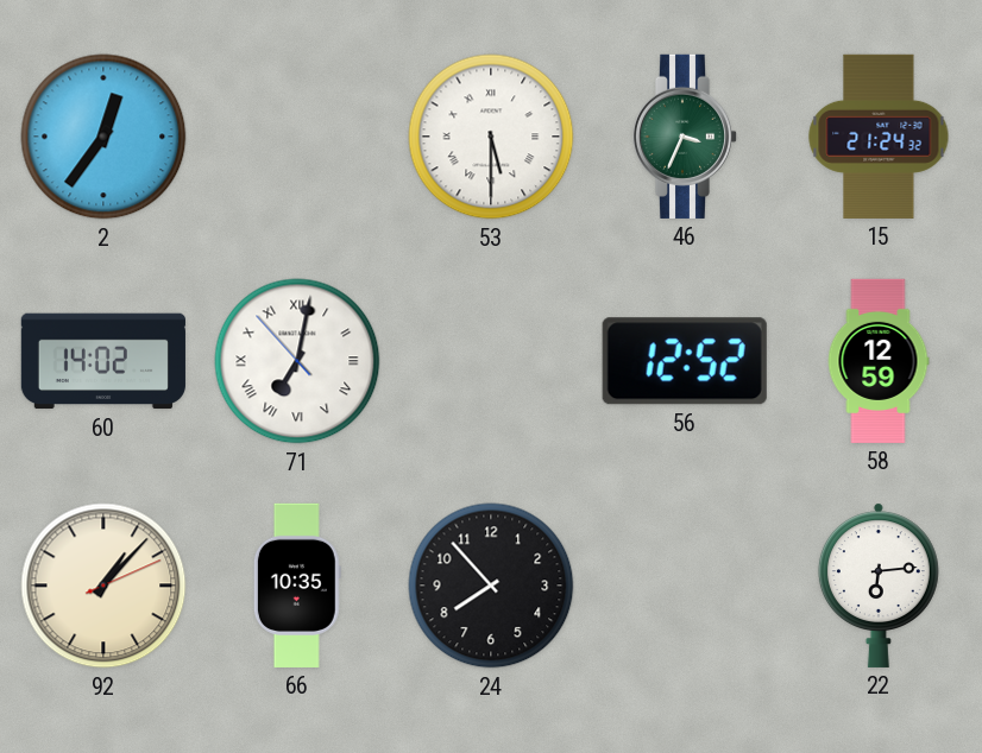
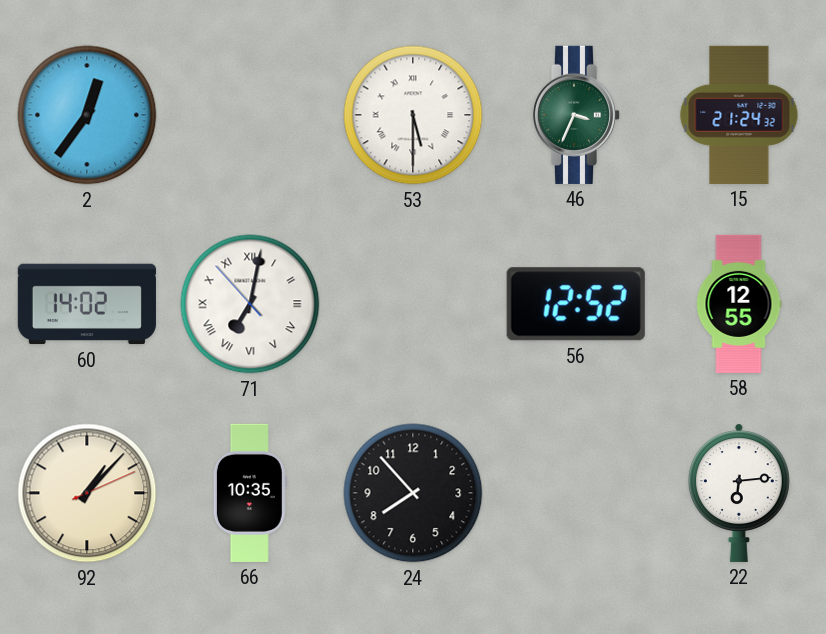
58: 12:59 -> 12:55 (739, 304)
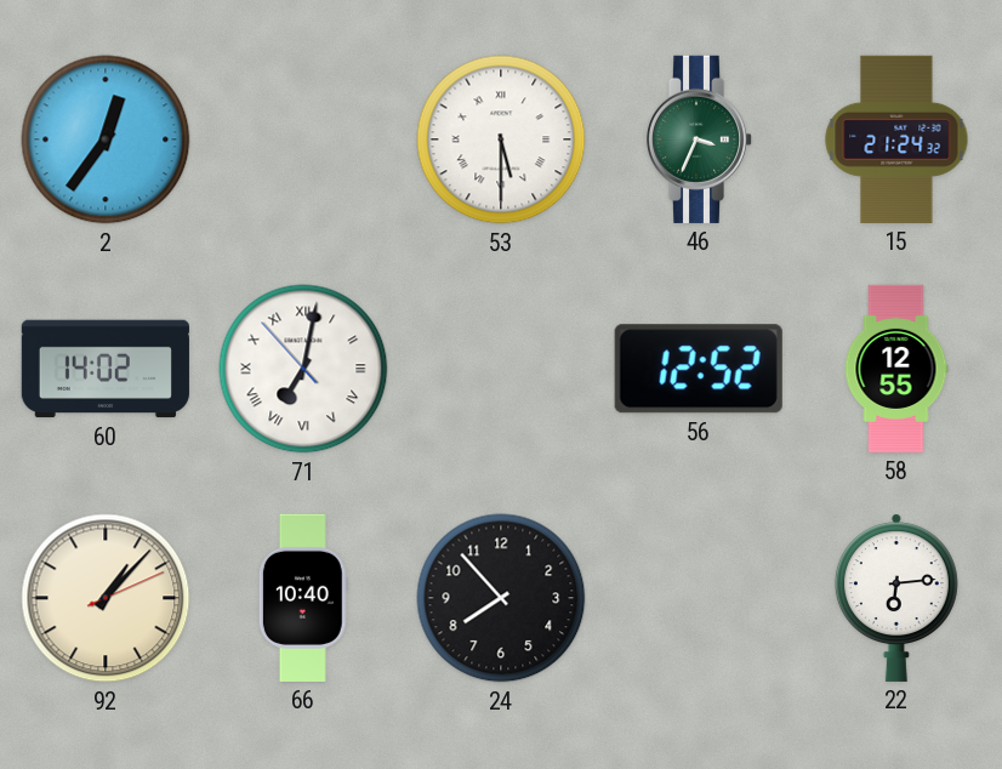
66: 10:35 -> 10:40 (303, 598)
